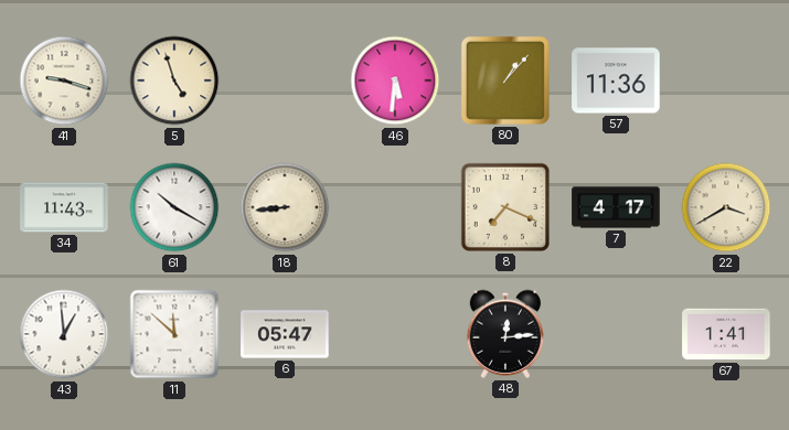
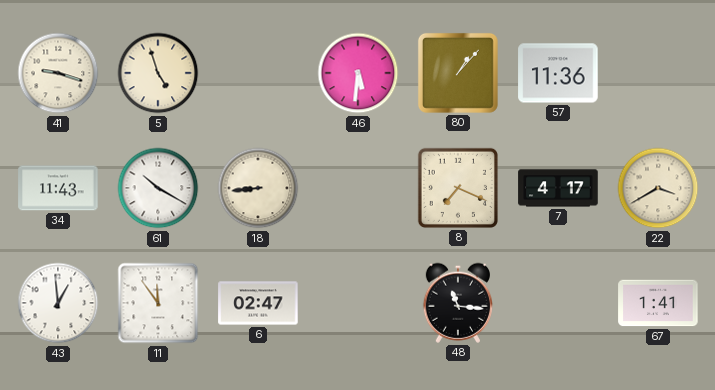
11: 11:52 -> 11:54 (158, 303)
6: 05:47 -> 02:47 (258, 303)
48: 12:14 -> 11:16 (457, 303)
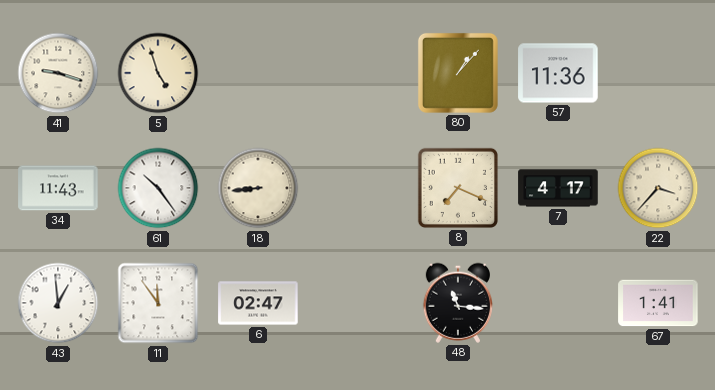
46: 5:31 -> none (358, 73)
61: 10:20 -> 10:24 (158, 188)
22: 3:40 -> 3:37 (658, 188)
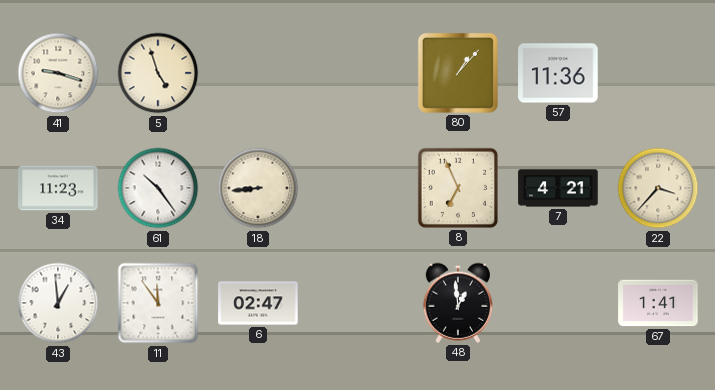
34: 11:43 -> 11:23 (58, 188)
8: 7:19 -> 6:56 (458, 188)
7: 4:17 -> 4:21 (558, 188)
48: 11:16 -> 12:59 (457, 303)
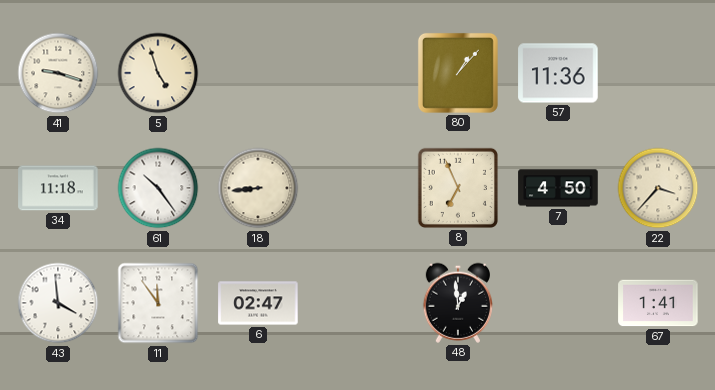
34: 11:23 -> 11:18 (58, 188)
7: 4:21 -> 4:50 (558, 188)
43: 12:59 -> 3:59 (58, 303)
